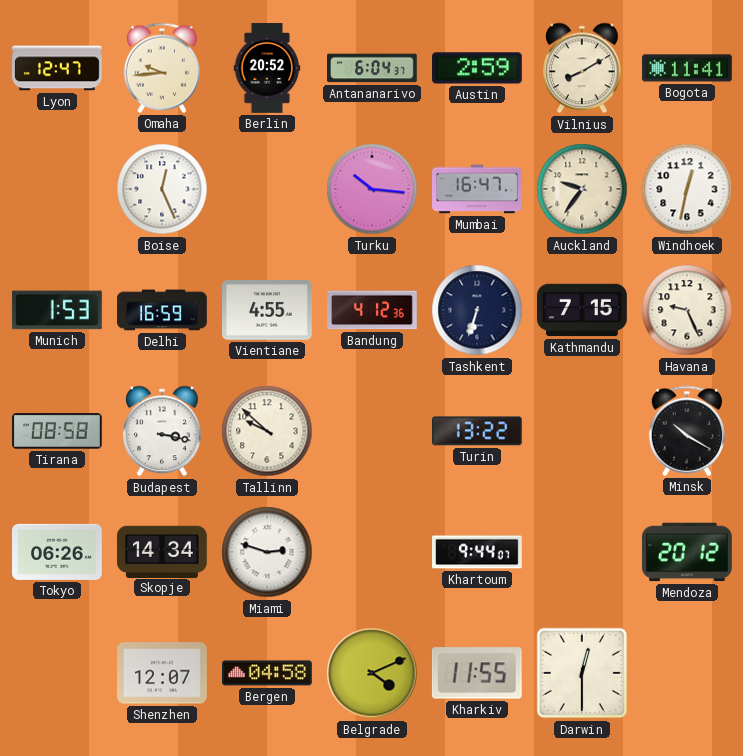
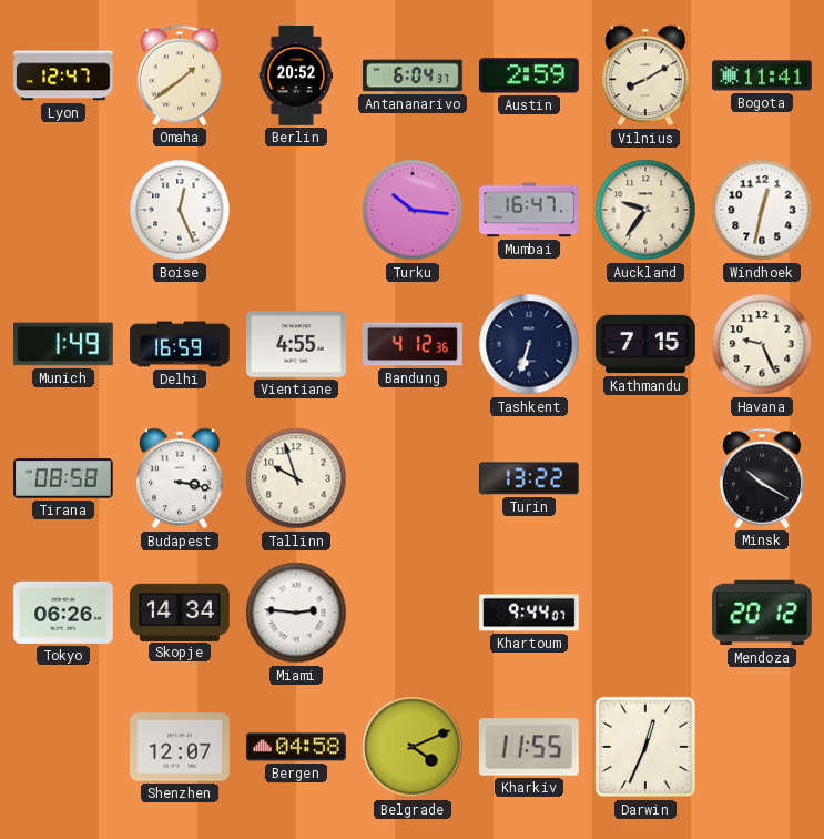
Omaha: 9:44 -> 1:39 (179, 75)
Munich: 1:53 -> 1:49 (64, 344)
Tallinn: 9:52 -> 9:57 (296, 478)
Miami: 2:48 -> 2:46 (296, 613)
Darwin: 12:30 -> 12:34 (645, 747)
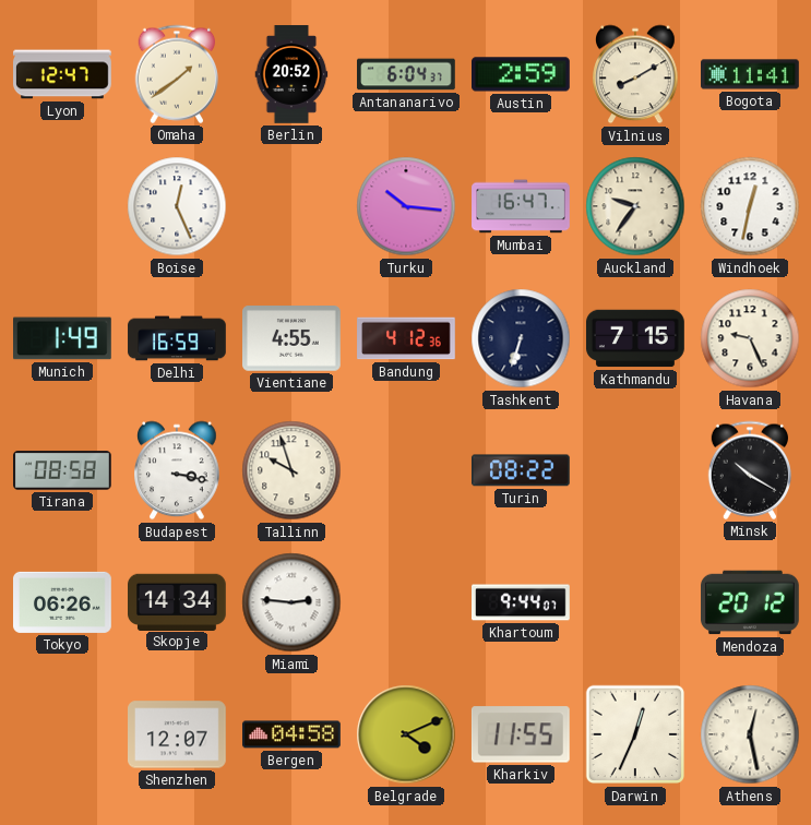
Turin: 13:22 -> 08:22 (521, 470)
Athens: none -> 12:28 (750, 734)
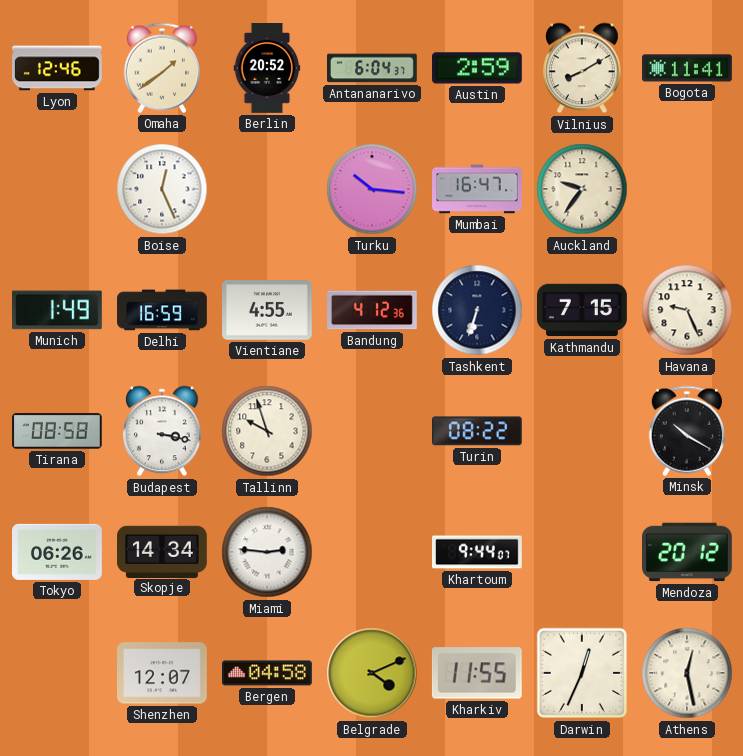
Lyon: 12:47 -> 12:46 (58, 68)
Windhoek: 12:32 -> none (750, 206)
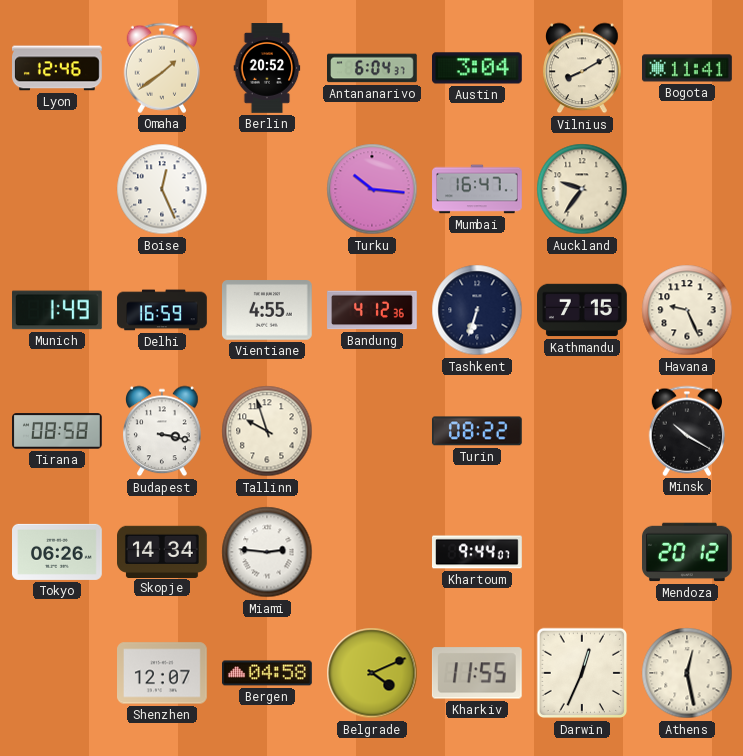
Austin: 2:59 -> 3:04 (478, 68)
